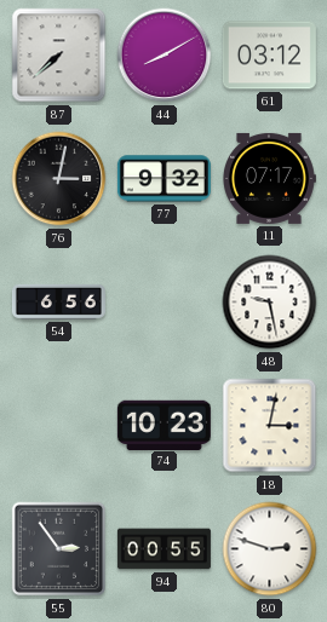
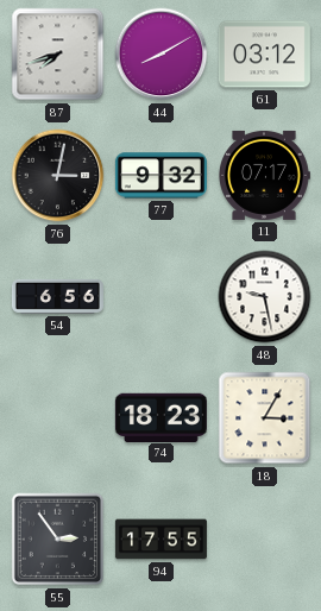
87: 7:38 -> 7:42 (58, 55)
74: 10:23 -> 18:23 (160, 417)
18: 3:02 -> 3:05 (265, 418)
94: 00:55 -> 17:55 (160, 540)
80: 2:48 -> none (270, 549)
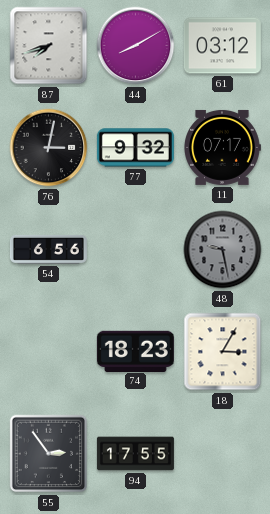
48 dial: white -> grey (223, 250)
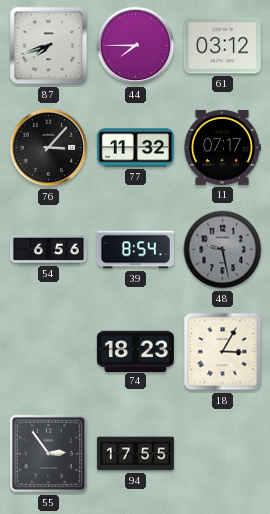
44: 8:10 -> 7:45 (136, 46)
76: 3:02 -> 3:07 (49, 148)
77: 9:32 -> 11:32 (135, 148)
39: none -> 8:54 (135, 250)
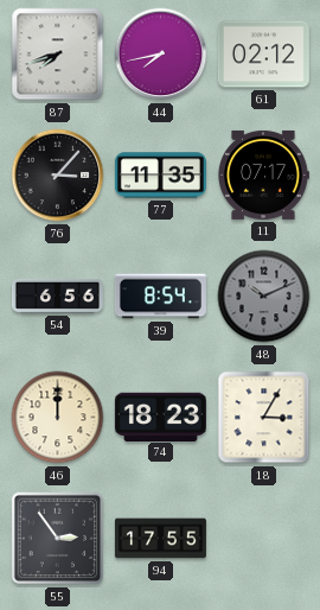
44: 7:45 -> 7:43 (161, 55)
61: 03:12 -> 02:12 (263, 55)
77: 11:32 -> 11:35 (160, 176)
48: 9:28 -> 10:11 (264, 297)
46: none -> 12:00 (58, 418)
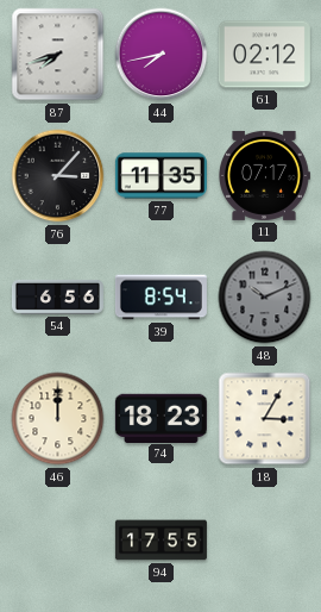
55: 2:54 -> none (58, 539)
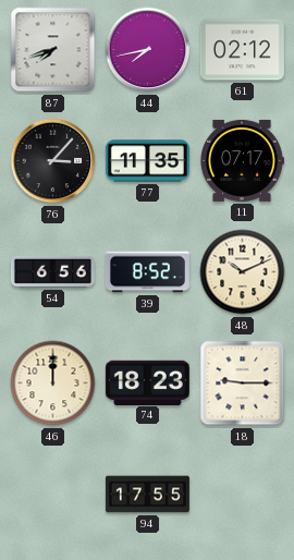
39: 8:54 -> 8:52 (147, 272)
48 dial: grey -> cream (243, 272)
18: 3:05 -> 9:15 (243, 384)
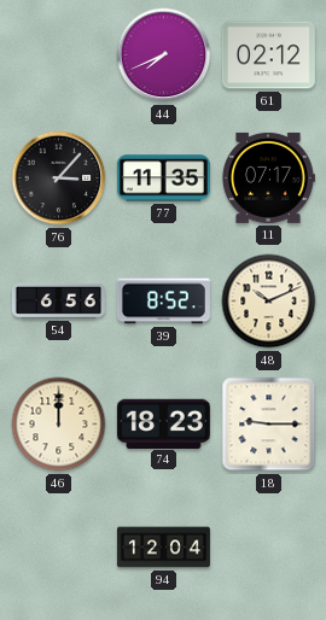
87: 7:42 -> none (53, 50)
44: 7:43 -> 7:41 (164, 55)
94: 17:55 -> 12:04 (163, 548)
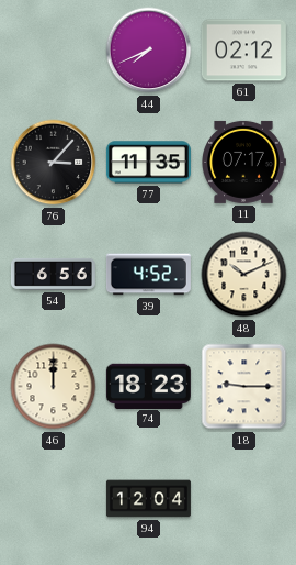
39: 8:52 -> 4:52 (148, 275)
